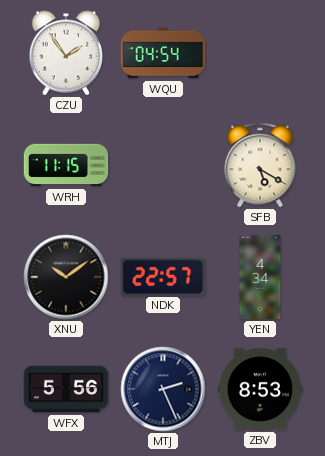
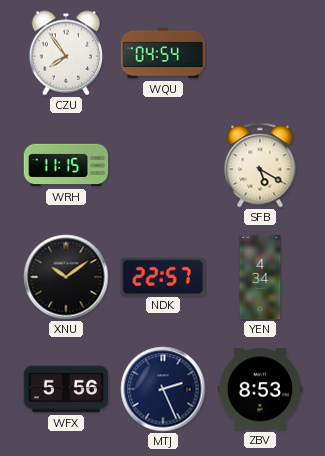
CZU: 1:54 -> 7:54 (66, 53)
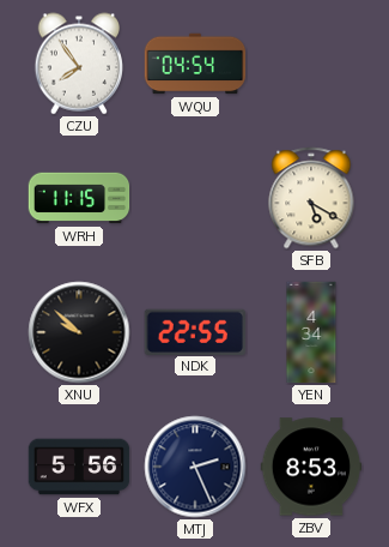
XNU: 10:09 -> 9:52 (79, 332)
NDK: 22:57 -> 22:55 (195, 331)
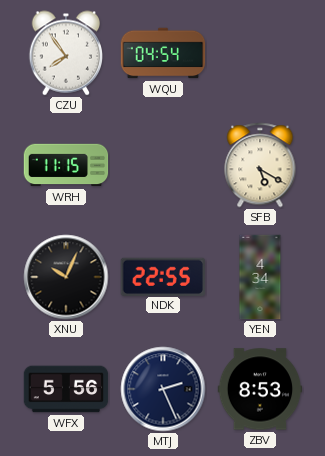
XNU: 9:52 -> 10:04 (66, 277)
